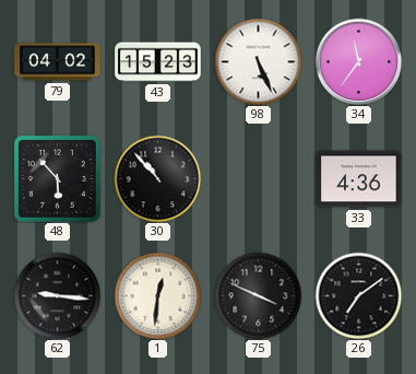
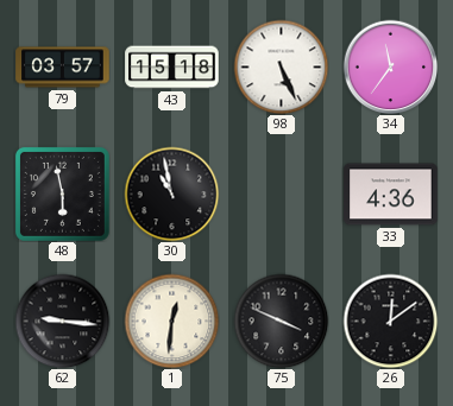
79: 04:02 -> 03:57 (63, 68)
43: 15:23 -> 15:18 (172, 68)
48: 5:53 -> 5:58 (62, 194)
30: 10:53 -> 10:58 (171, 194)
26: 7:09 -> 12:09 (390, 321)
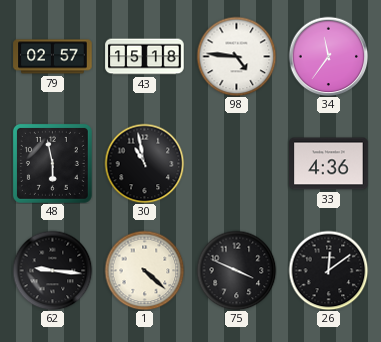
79: 03:57 -> 02:57 (53, 57)
98: 5:26 -> 4:46 (236, 56)
1: 12:31 -> 4:22 (144, 270)
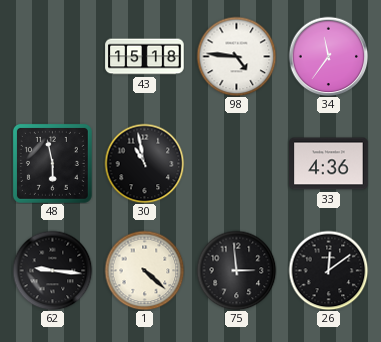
79: 02:57 -> none (53, 57)
75: 3:49 -> 2:59 (236, 270)
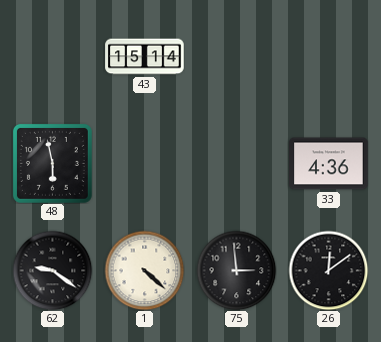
43: 15:18 -> 15:14 (145, 57)
98: 4:46 -> none (236, 56)
34: 11:36 -> none (328, 56)
30: 10:58 -> none (144, 163)
62: 9:16 -> 9:21 (52, 270)
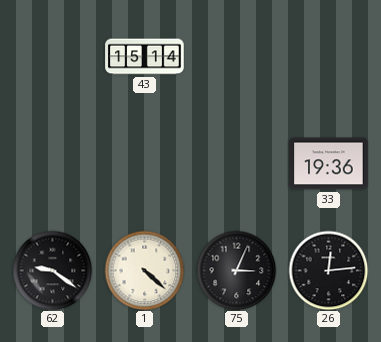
48: 5:58 -> none (52, 163)
33: 4:36 -> 19:36 (329, 164)
75: 2:59 -> 3:04 (236, 270)
26: 12:09 -> 12:14 (328, 270)
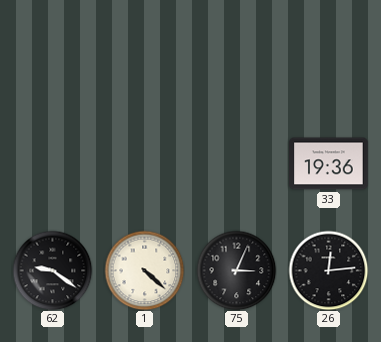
43: 15:14 -> none (145, 57)
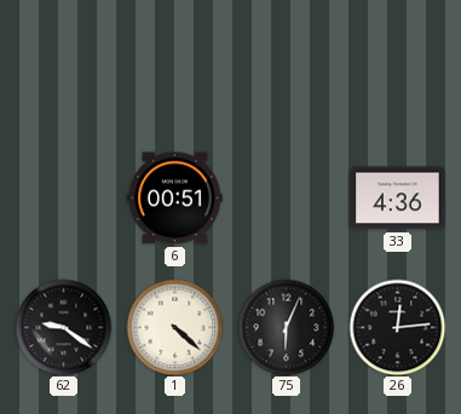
6: none -> 00:51 (175, 199)
33: 19:36 -> 4:36 (398, 199)
75: 3:04 -> 6:04 (286, 327)
